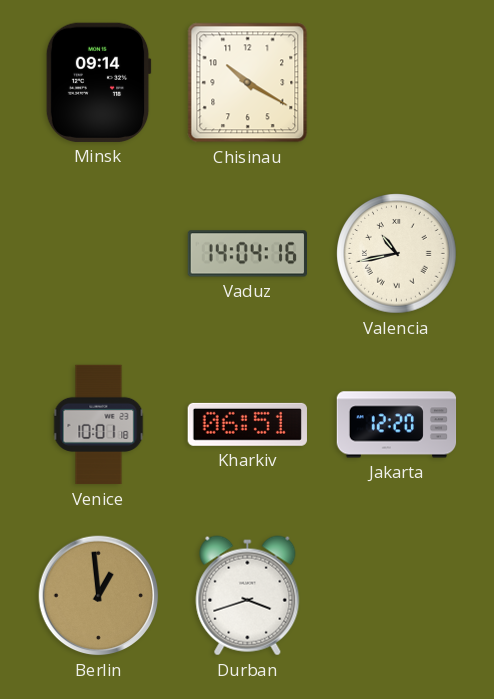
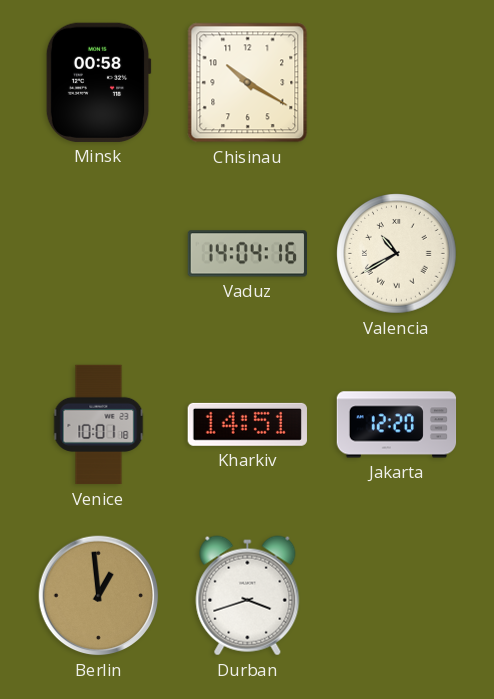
Minsk: 09:14 -> 00:58 (98, 82)
Valencia: 10:43 -> 10:40 (397, 254)
Kharkiv: 06:51 -> 14:51 (247, 424)
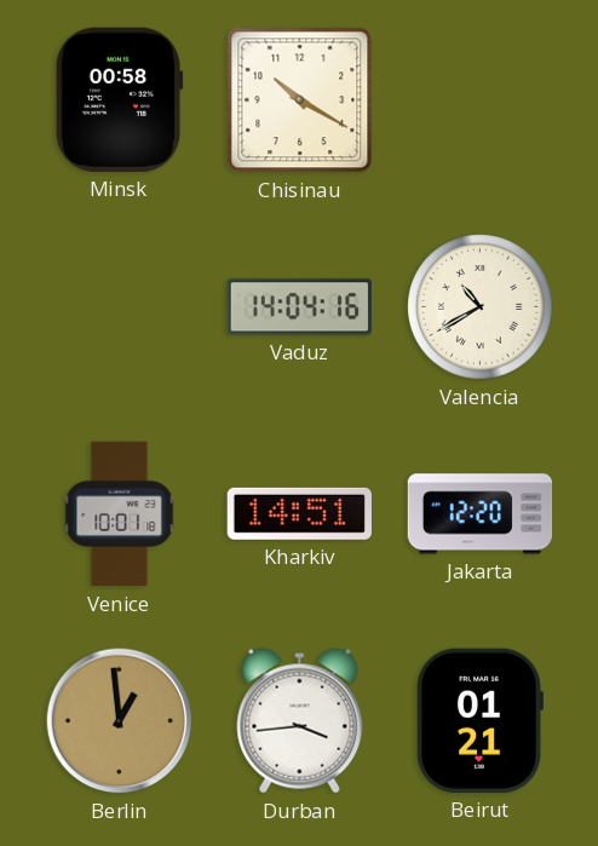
Durban: 3:42 -> 3:44 (300, 721)
Beirut: none -> 01:21 (481, 720)
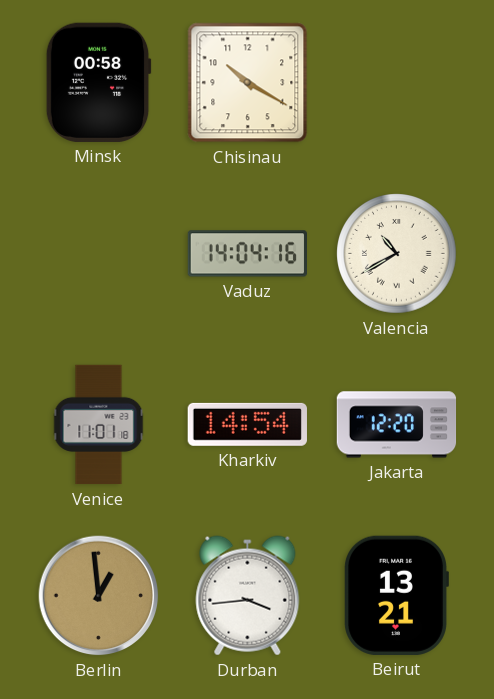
Venice: 10:01 -> 11:01 (99, 425)
Kharkiv: 14:51 -> 14:54 (247, 424)
Beirut: 01:21 -> 13:21 (397, 595)
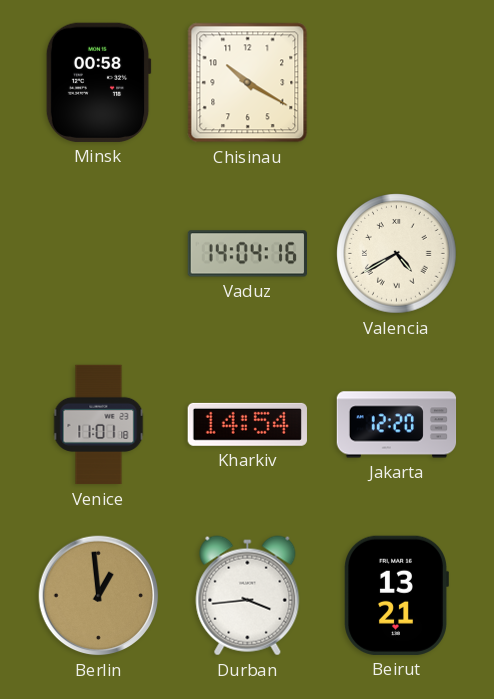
Valencia: 10:40 -> 4:40 (397, 254)
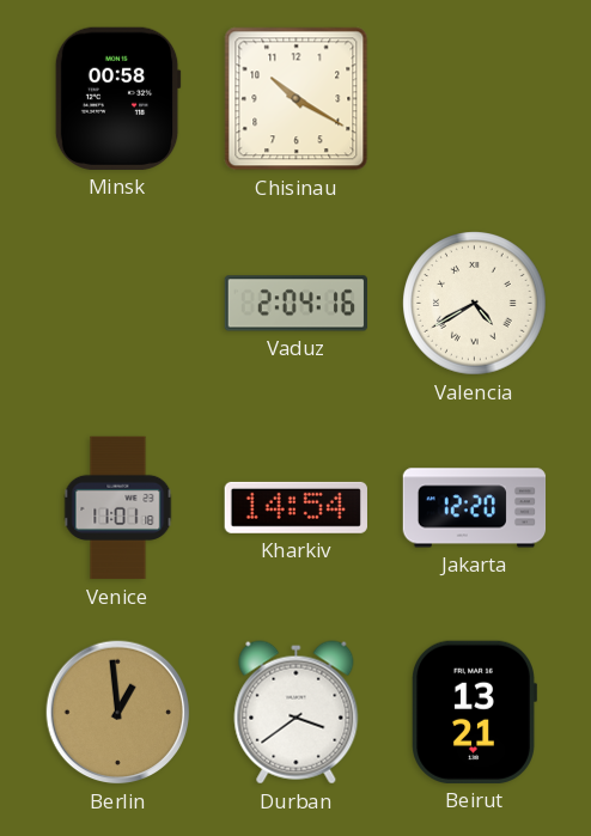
Vaduz: 14:04 -> 2:04 (295, 304)
Durban: 3:44 -> 3:39 (297, 713)
